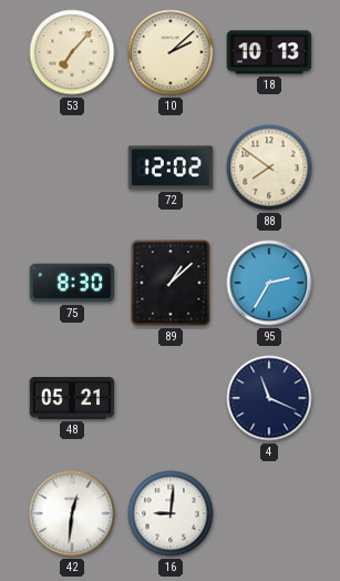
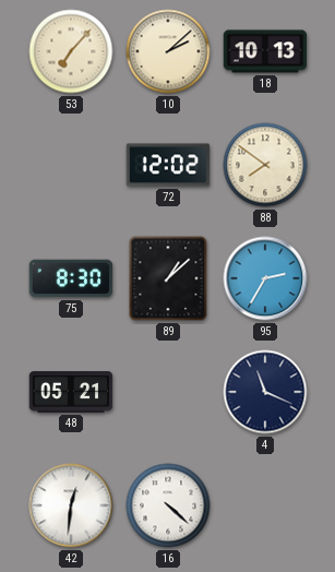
16: 9:01 -> 4:22 (168, 505)
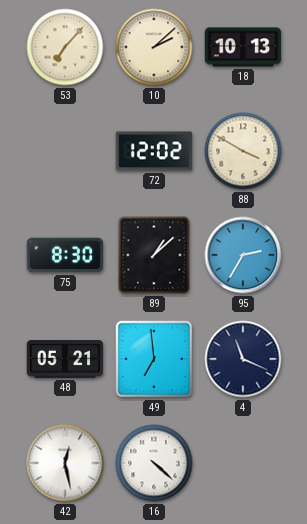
88: 7:51 -> 3:50 (243, 151)
49: none -> 6:59 (154, 359)
42: 12:31 -> 12:28 (65, 463)
